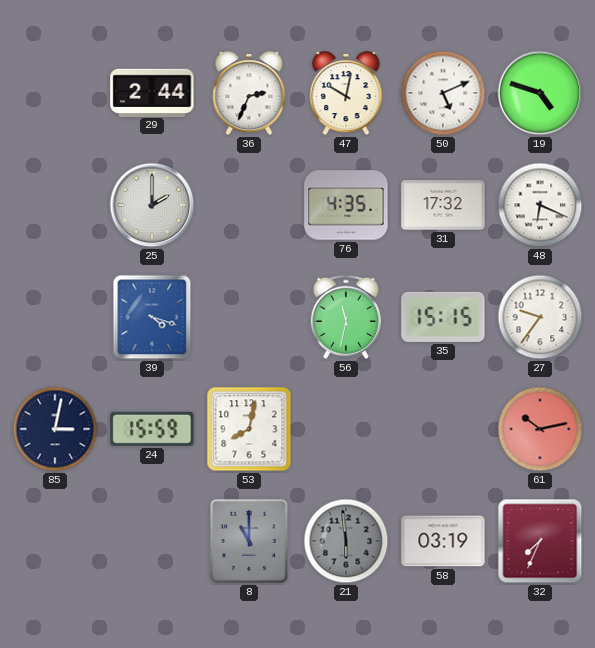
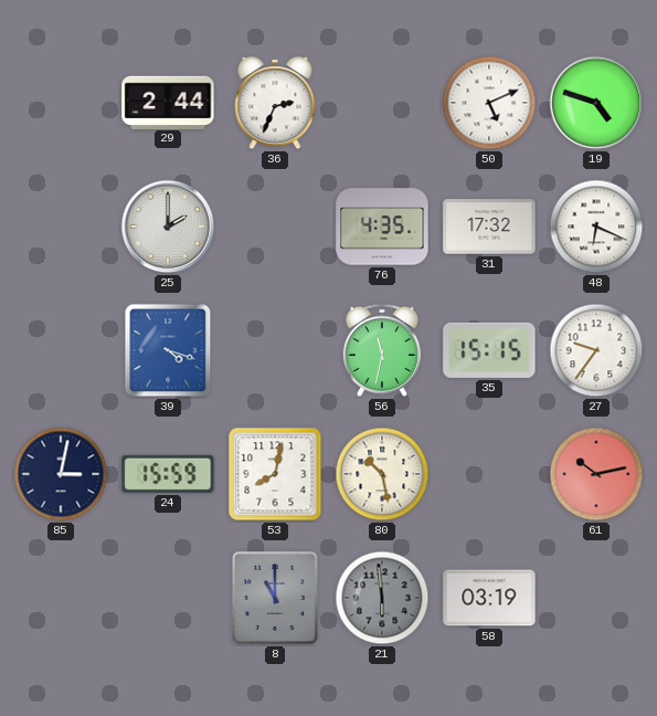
47: 10:02 -> none (346, 94)
80: none -> 10:28 (382, 474)
32: 7:34 -> none (540, 541)
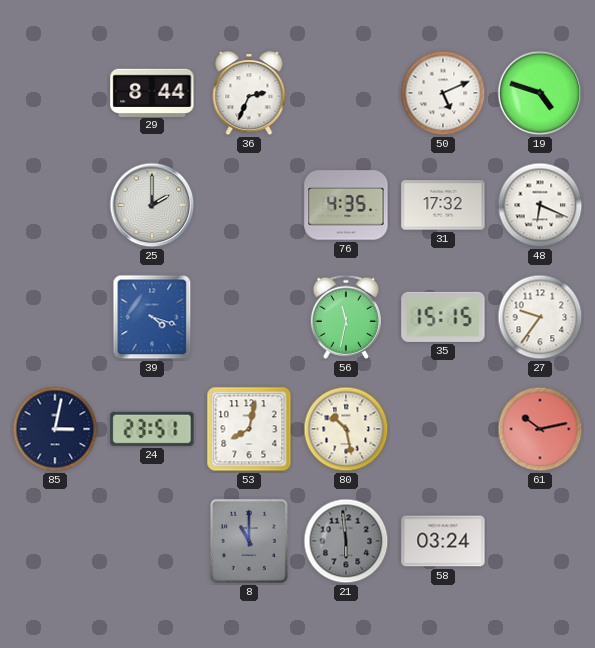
29: 2:44 -> 8:44 (152, 92)
24: 15:59 -> 23:51 (152, 429)
58: 03:19 -> 03:24 (443, 541)
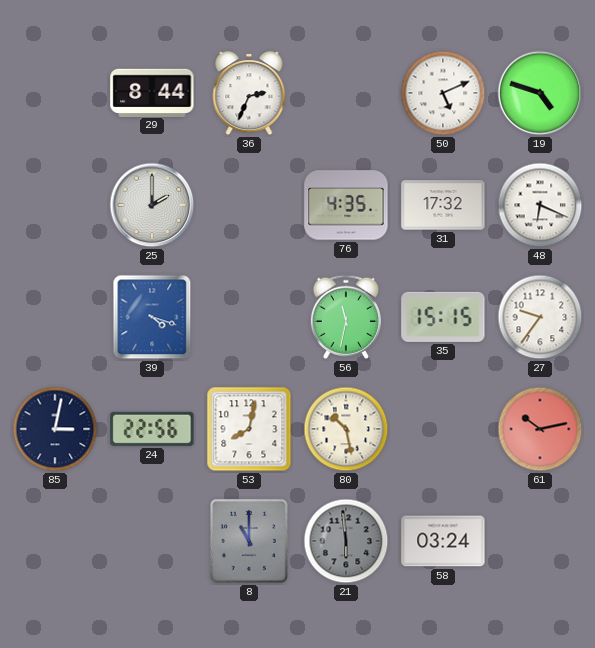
24: 23:51 -> 22:56 (152, 429)
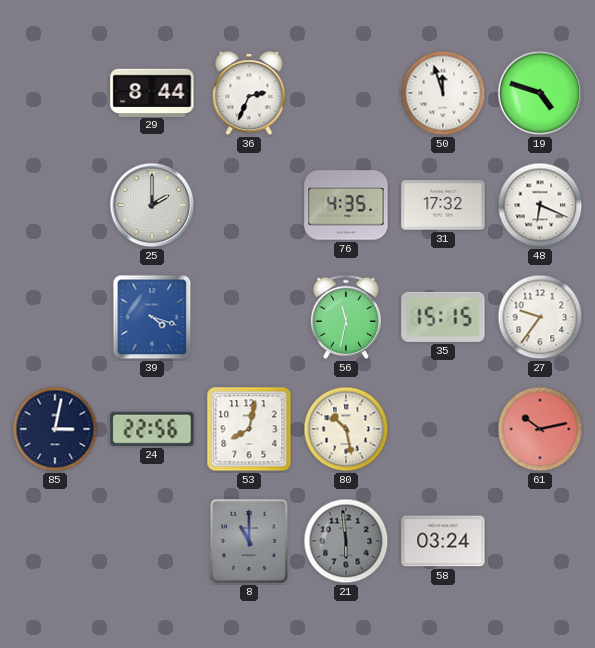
50: 5:11 -> 11:57 (443, 93)
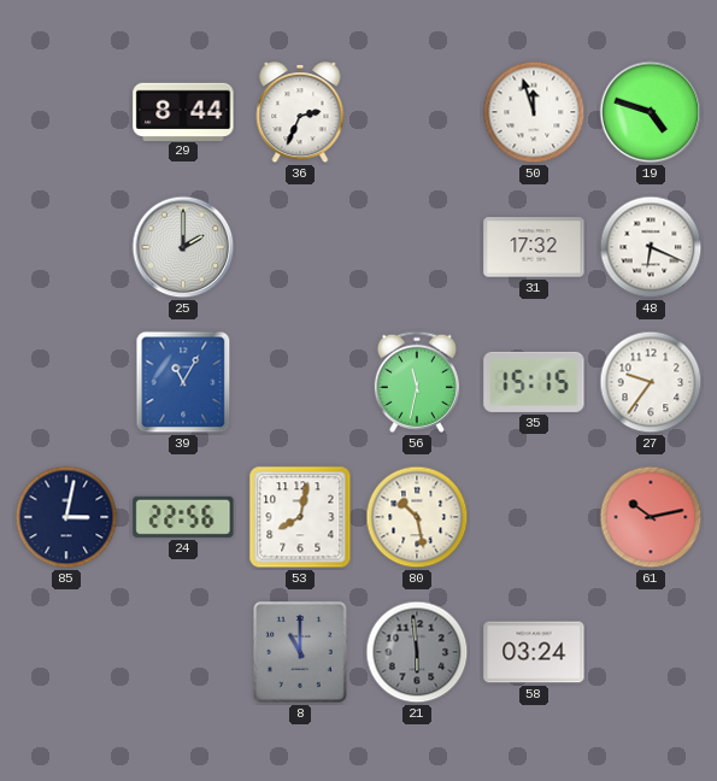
76: 4:35 -> none (346, 205)
39: 4:18 -> 11:05 (183, 382)
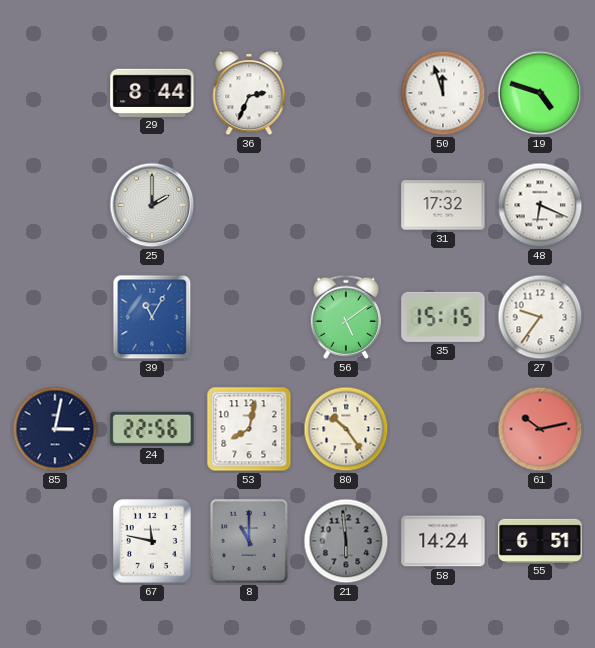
56: 11:32 -> 5:09 (346, 317)
80: 10:28 -> 10:24 (346, 429)
67: none -> 11:47 (152, 541)
58: 03:24 -> 14:24 (443, 541)
55: none -> 6:51 (540, 540)
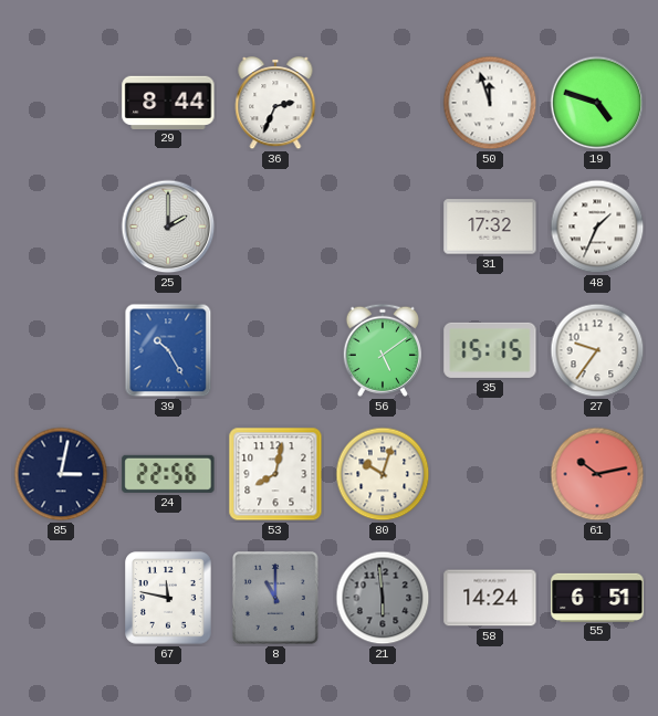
48: 6:19 -> 1:34 (597, 227)
39: 11:05 -> 10:25 (168, 350)
80: 10:24 -> 10:03 (383, 474)
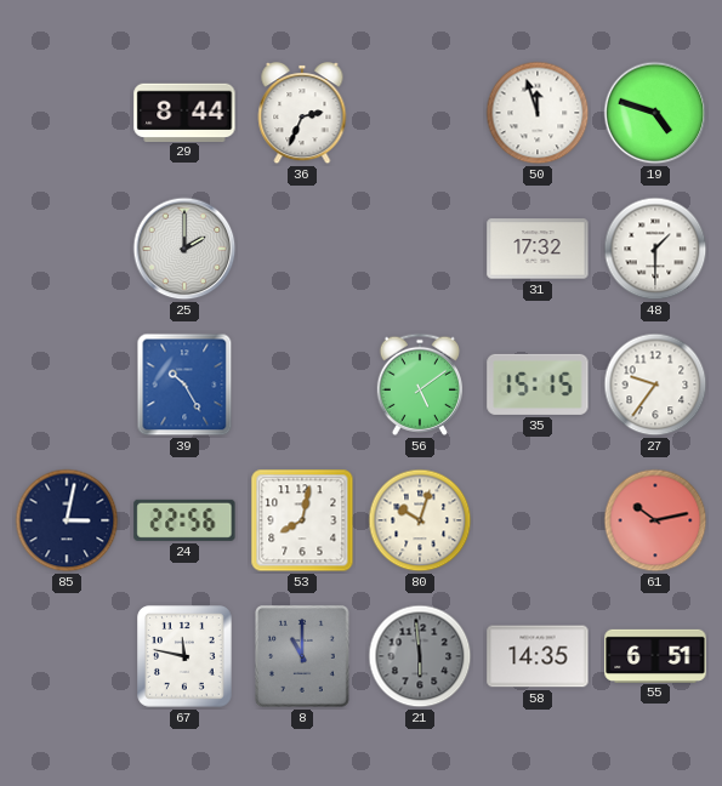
48: 1:34 -> 1:30 (655, 249)
58: 14:24 -> 14:35 (538, 656)
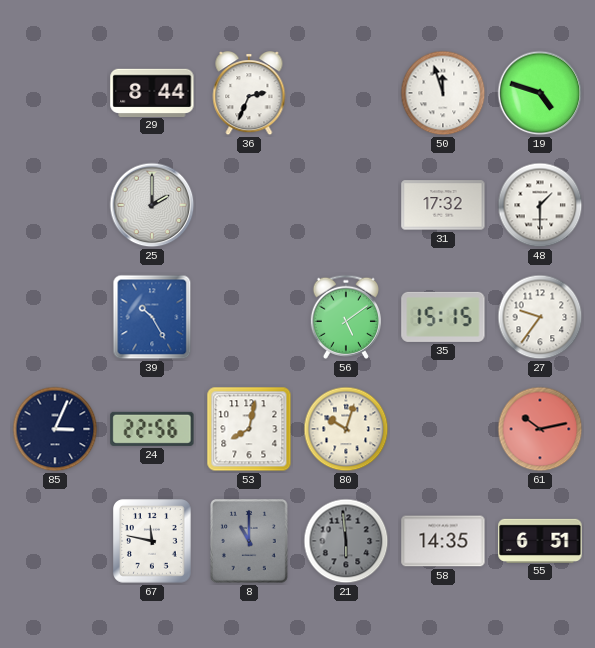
85: 3:02 -> 3:04 (55, 429)
